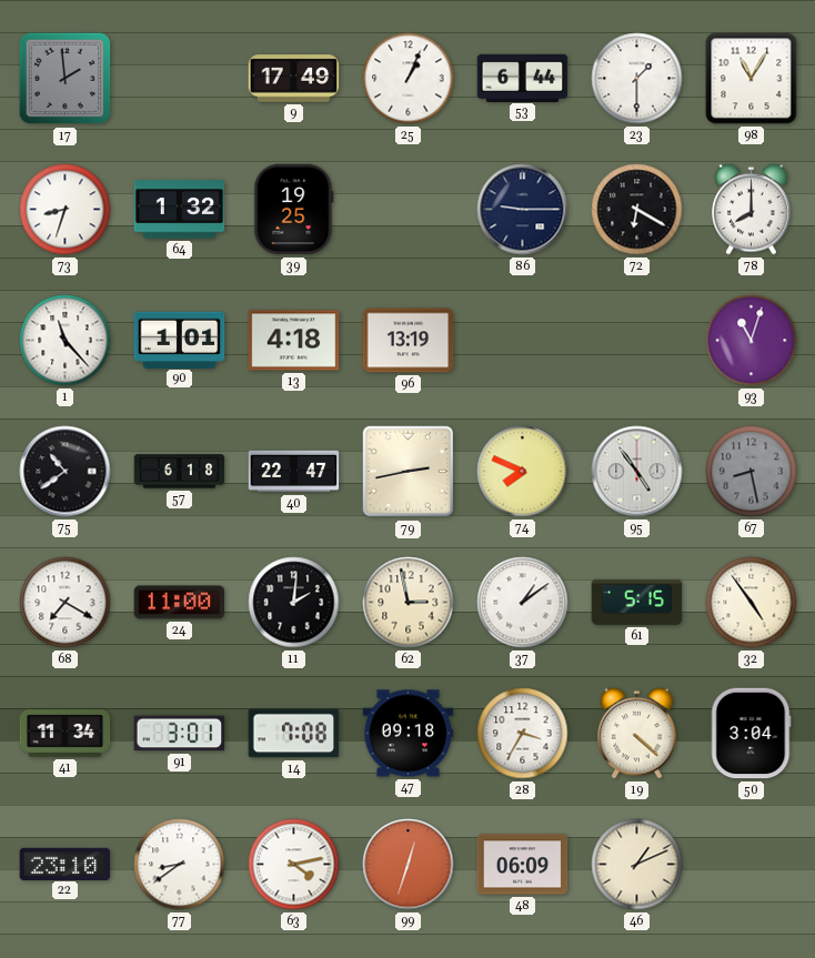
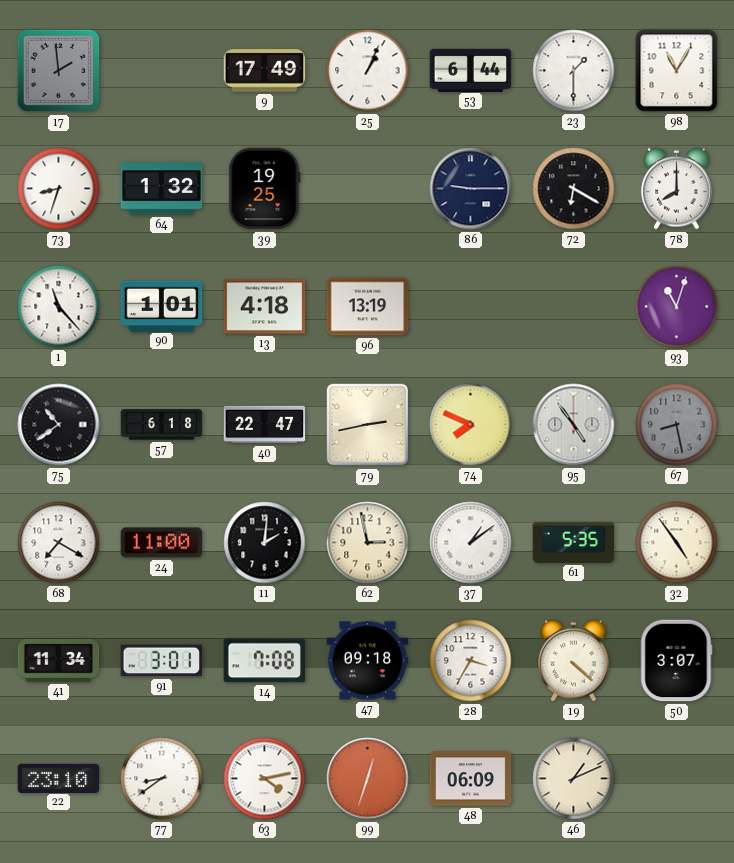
61: 5:15 -> 5:35 (574, 542)
50: 3:04 -> 3:07 (677, 661)
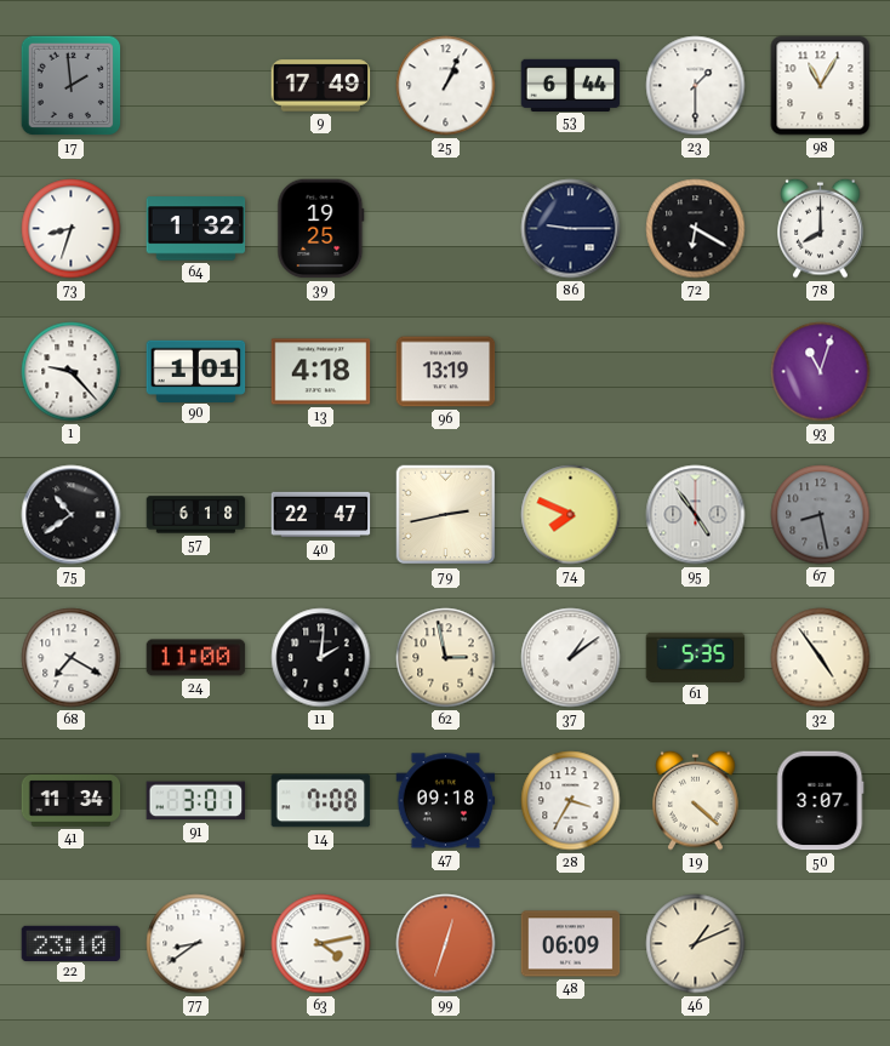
1: 11:23 -> 9:23 (72, 372)
